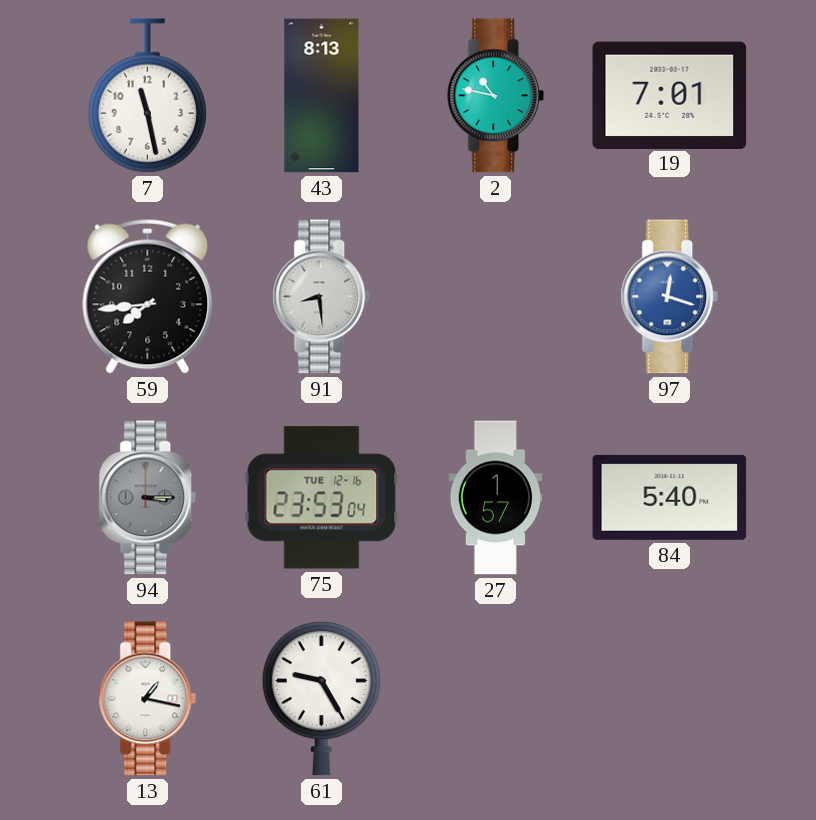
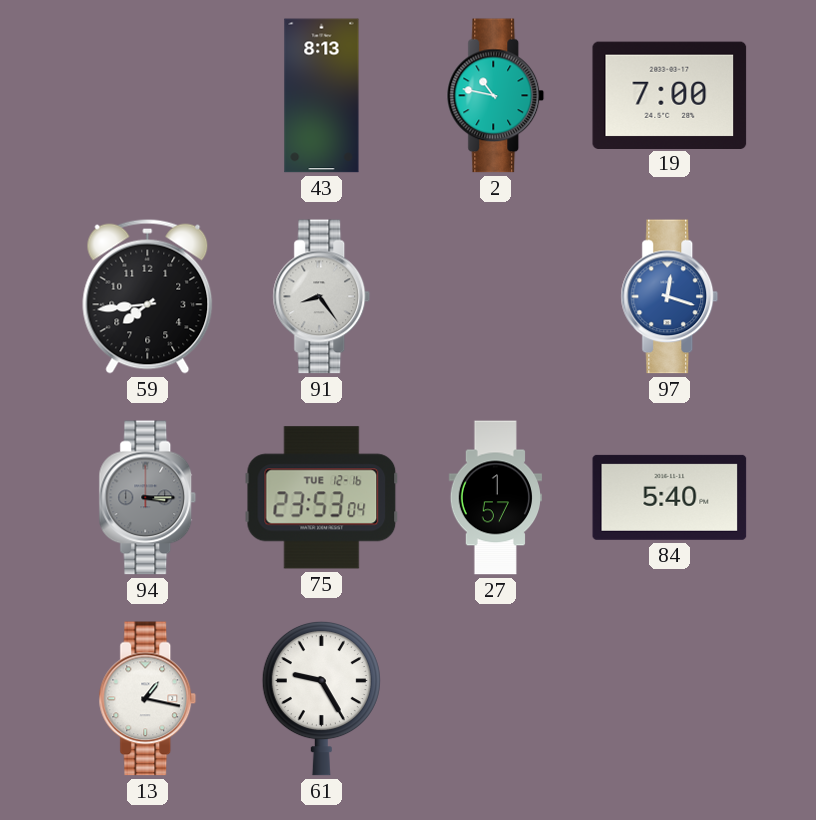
7: 11:28 -> none (147, 96)
19: 7:01 -> 7:00 (670, 95)
91: 8:29 -> 8:24 (322, 297)
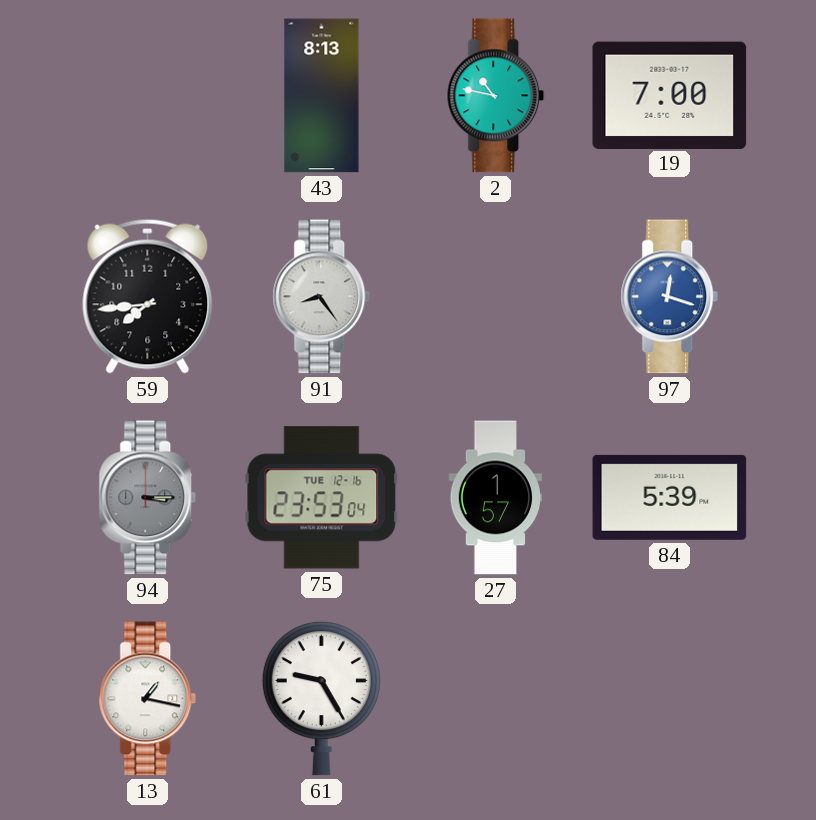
84: 5:40 -> 5:39 (670, 497)
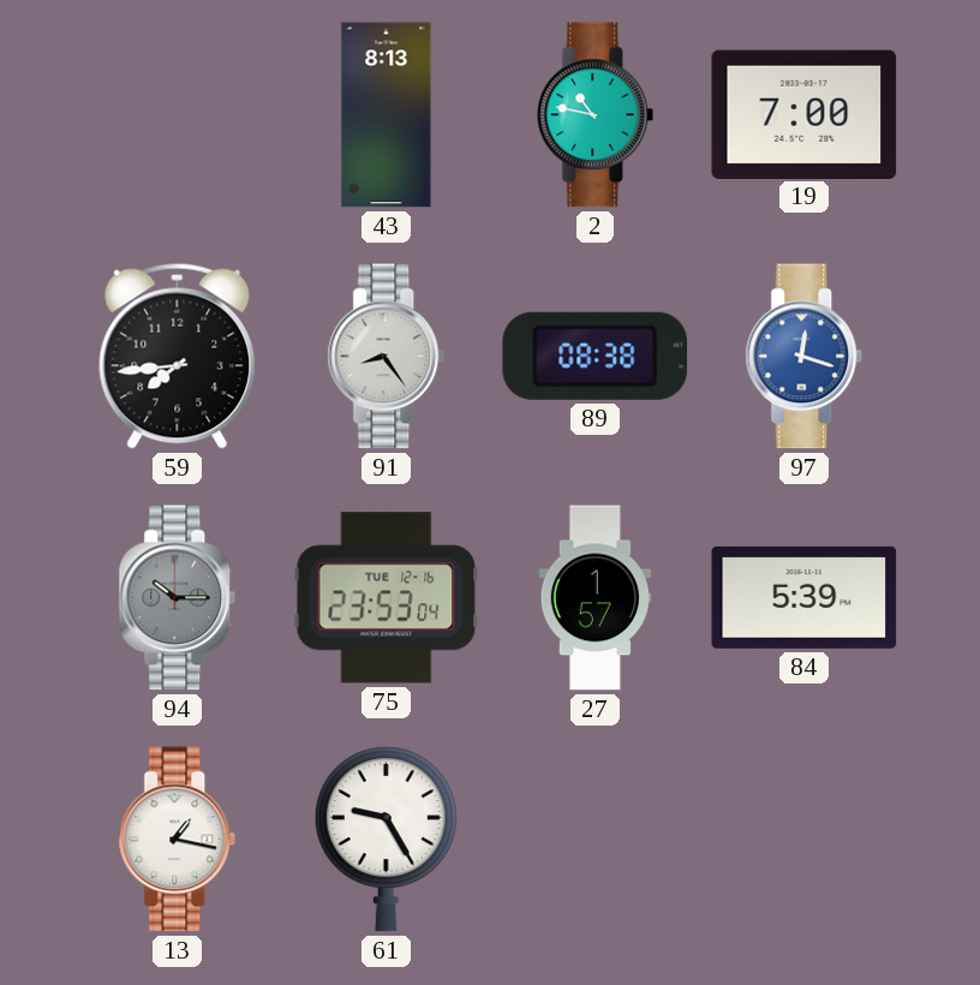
89: none -> 08:38 (596, 356)
94: 3:15 -> 10:15 (178, 598)
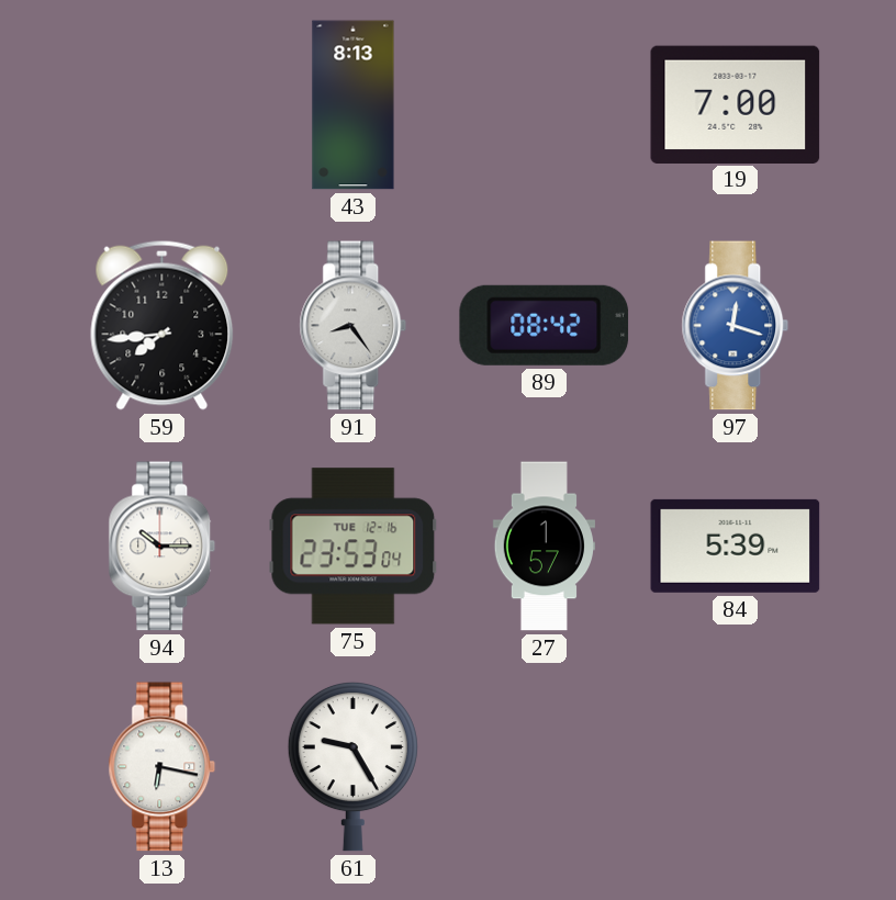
2: 10:47 -> none (596, 115)
89: 08:38 -> 08:42 (545, 325)
94 dial: grey -> white (163, 547)
13: 1:17 -> 6:17 (163, 767)
